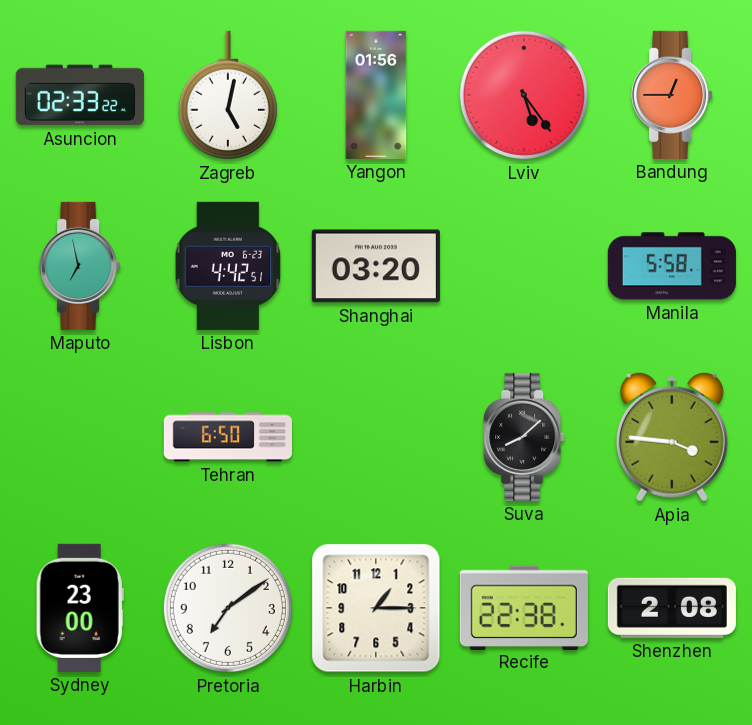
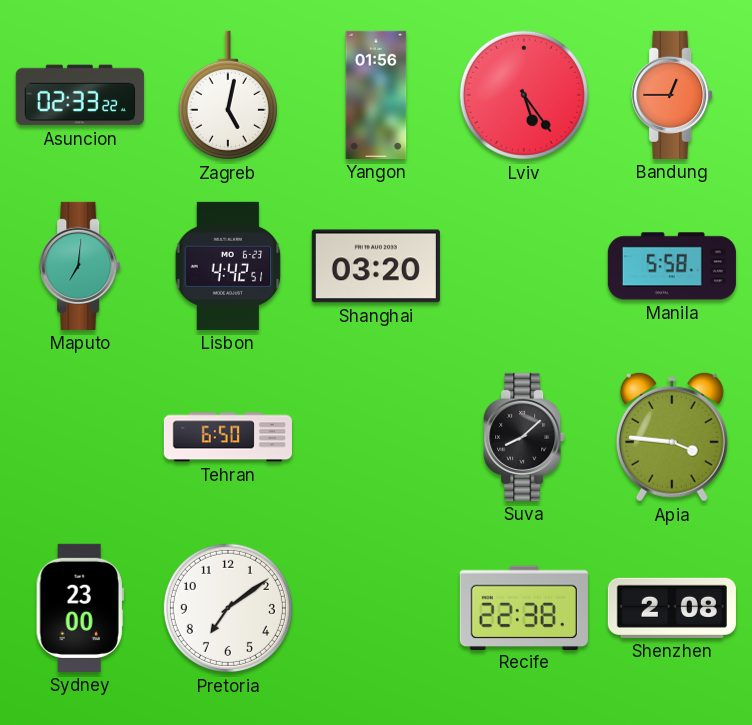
Maputo: 6:58 -> 7:01 (80, 266)
Harbin: 1:15 -> none (376, 608)
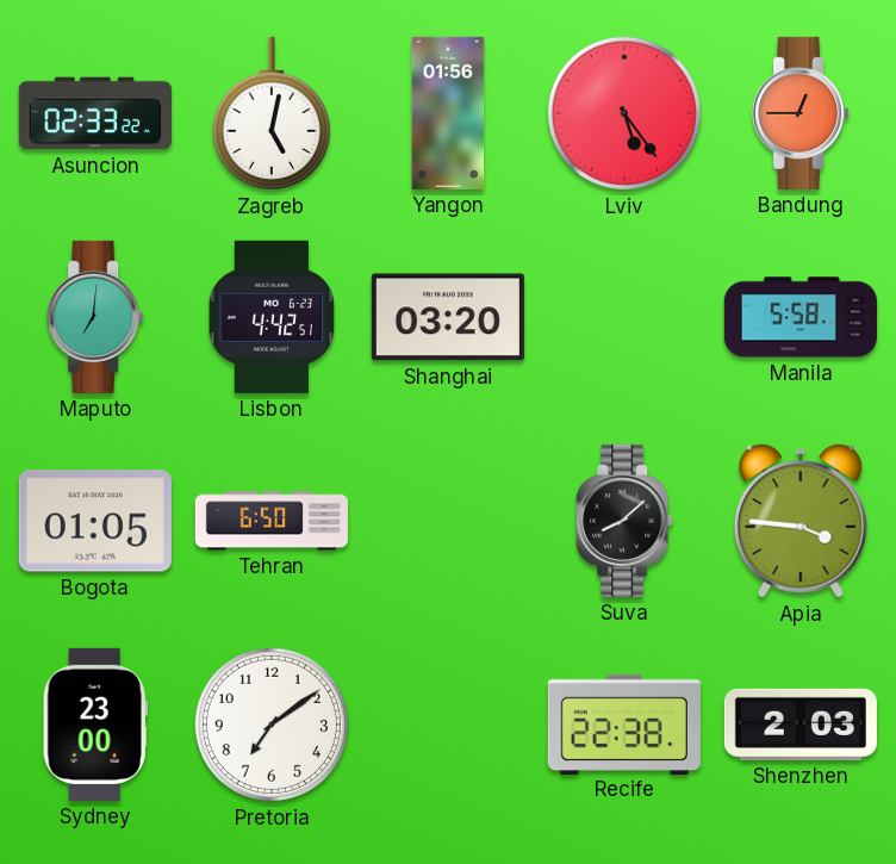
Bogota: none -> 01:05 (95, 521)
Shenzhen: 2:08 -> 2:03 (801, 725)
